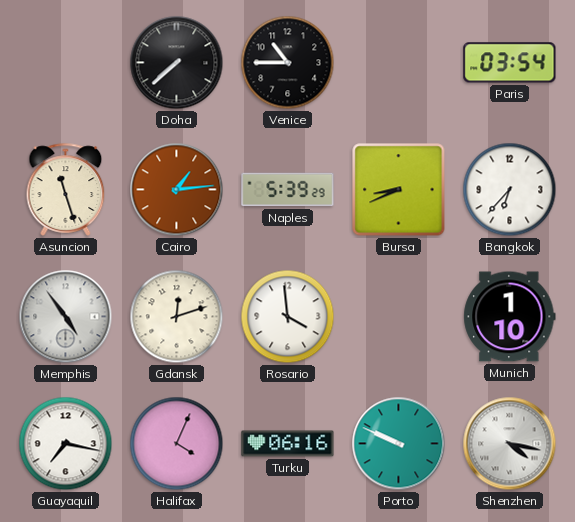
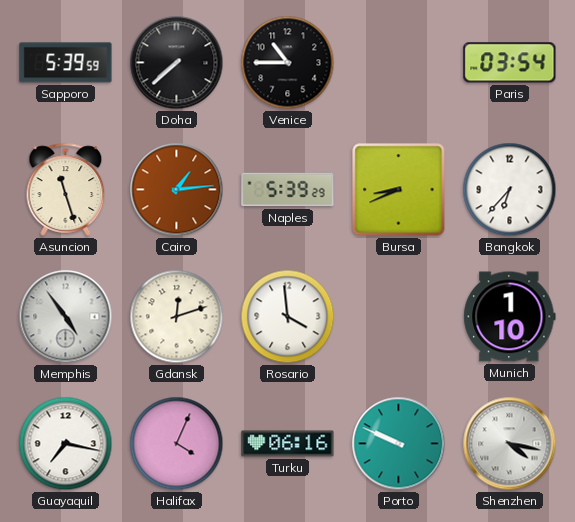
Sapporo: none -> 5:39 (66, 63)
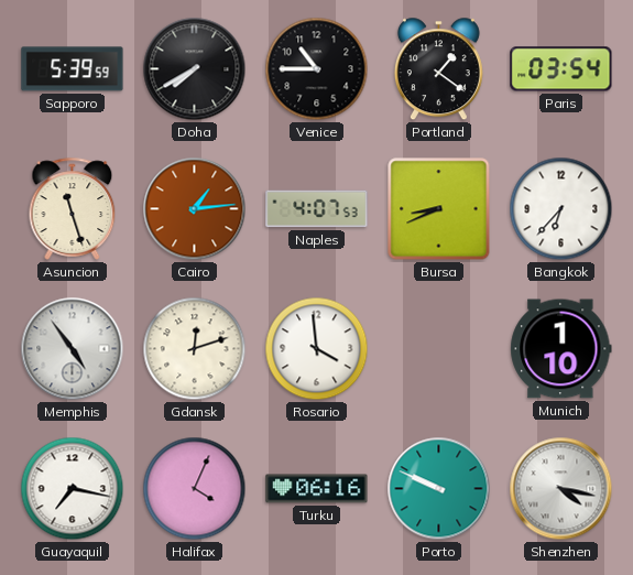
Doha: 7:38 -> 7:40 (195, 69)
Portland: none -> 1:21 (438, 69)
Naples: 5:39 -> 4:07 (317, 209)
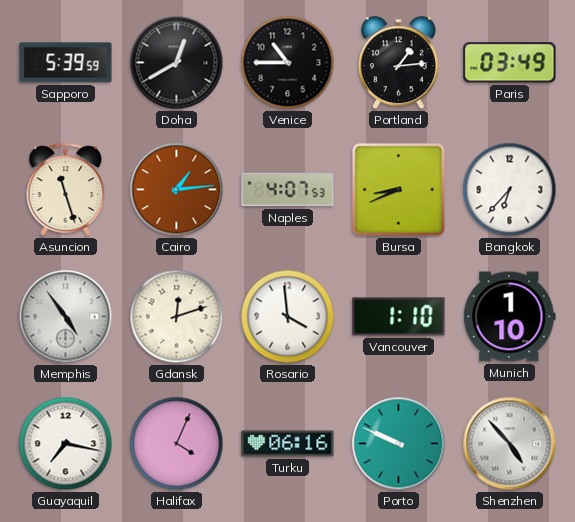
Doha: 7:40 -> 12:40 (177, 63)
Portland: 1:21 -> 1:14 (398, 63)
Paris: 03:54 -> 03:49 (510, 63)
Vancouver: none -> 1:10 (399, 317)
Shenzhen: 4:17 -> 4:53 (510, 444)
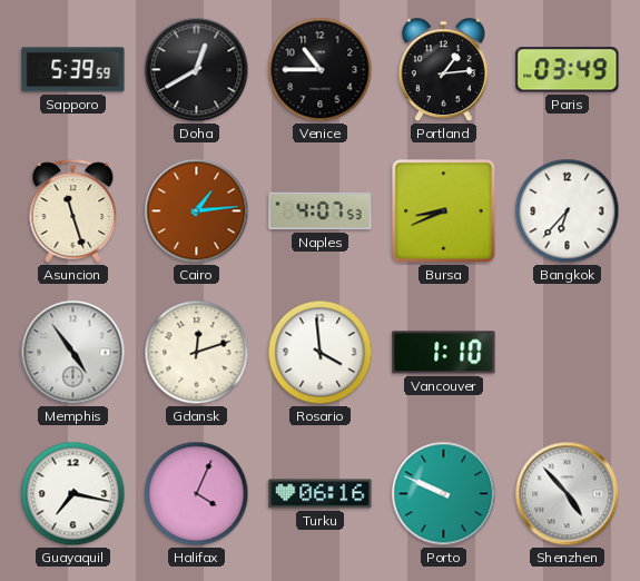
Munich: 1:10 -> none (510, 317)
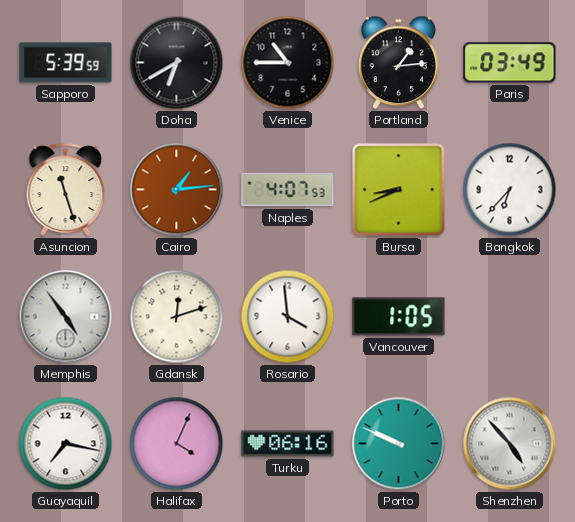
Doha: 12:40 -> 6:40 (177, 63)
Vancouver: 1:10 -> 1:05 (399, 317)
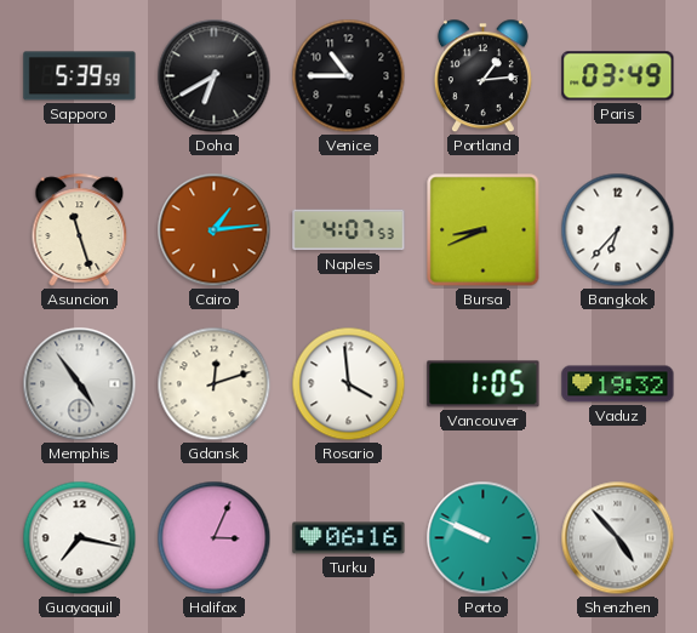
Vaduz: none -> 19:32 (618, 384)
Halifax: 4:04 -> 3:04 (215, 538)
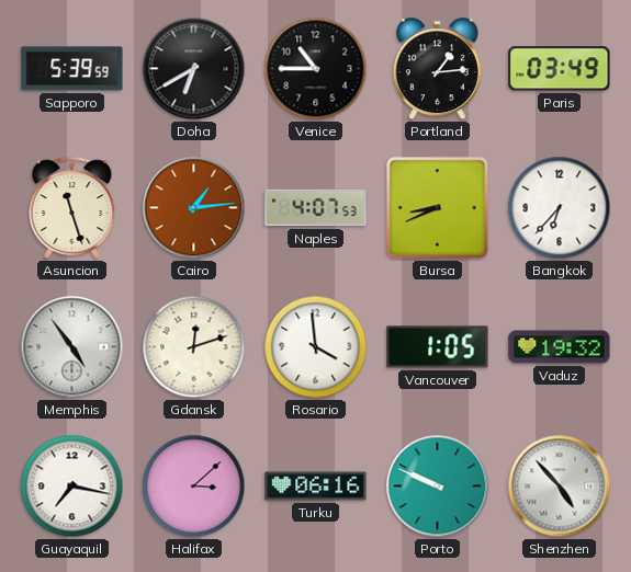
Halifax: 3:04 -> 3:08 (194, 487)
